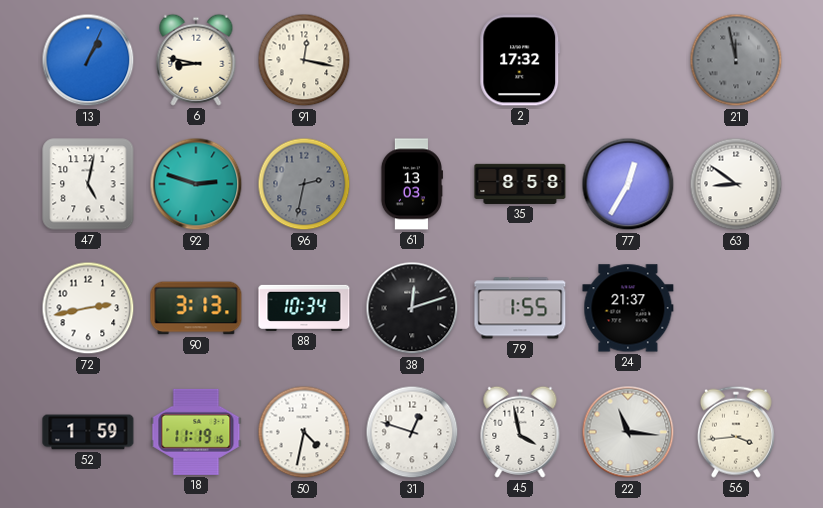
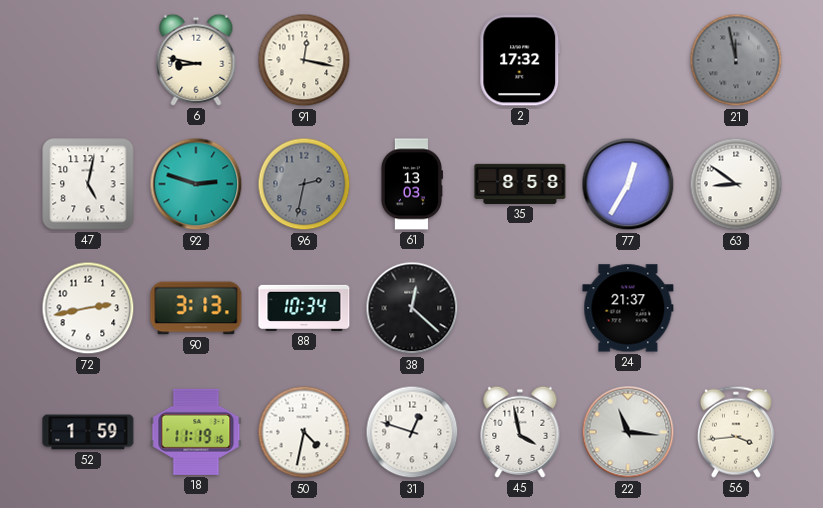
13: 1:04 -> none (88, 60)
38: 12:12 -> 12:22 (412, 308)
79: 1:55 -> none (520, 308)
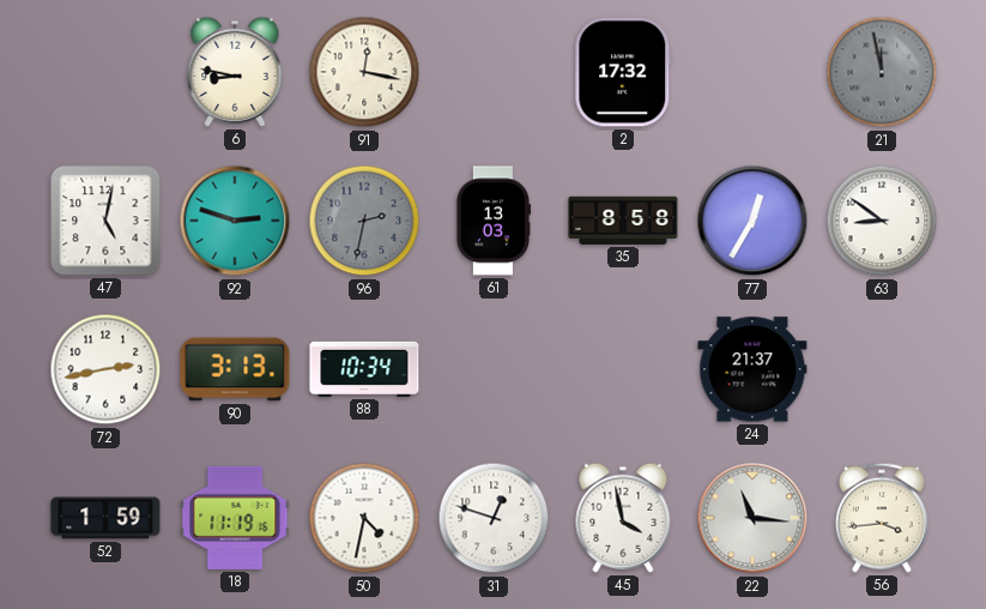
38: 12:22 -> none (412, 308)
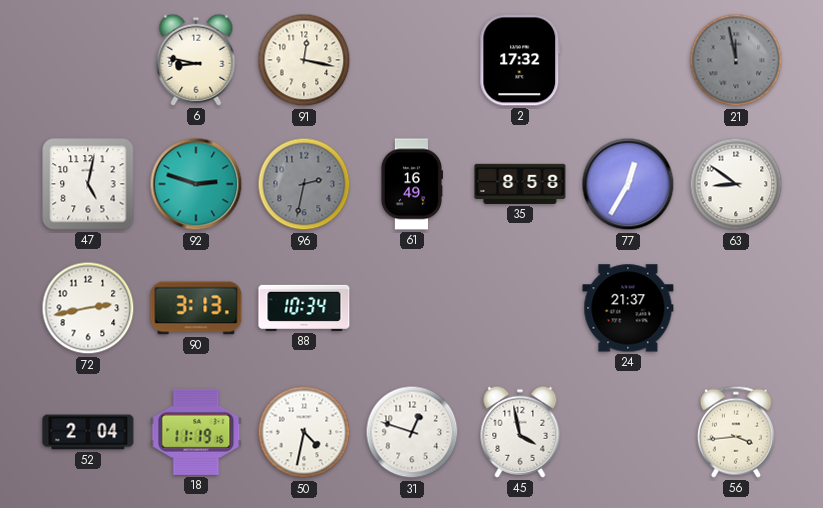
61: 13:03 -> 16:49 (411, 184)
52: 1:59 -> 2:04 (88, 432)
22: 11:16 -> none (752, 518)
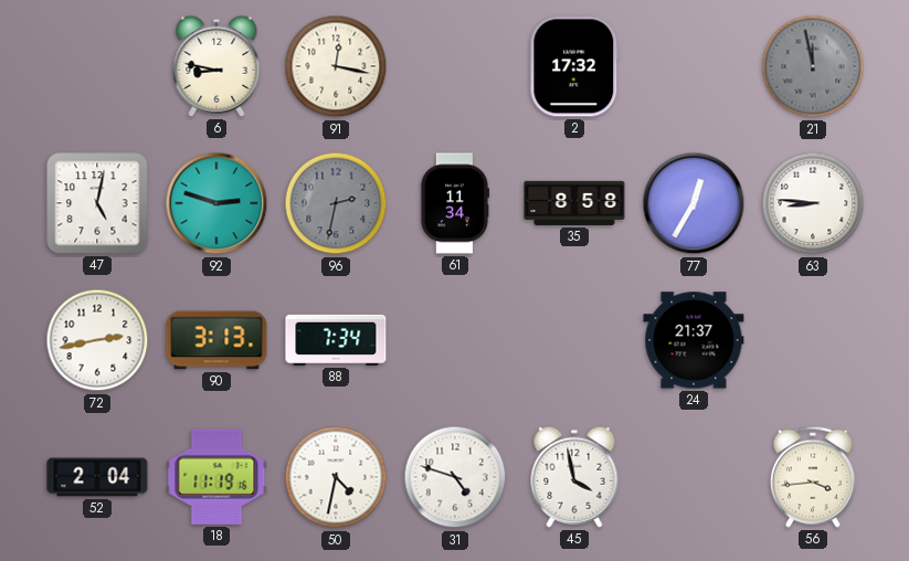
61: 16:49 -> 11:34 (454, 203)
63: 8:51 -> 8:46 (813, 203)
88: 10:34 -> 7:34 (336, 340)
31: 12:48 -> 4:48 (455, 477)
